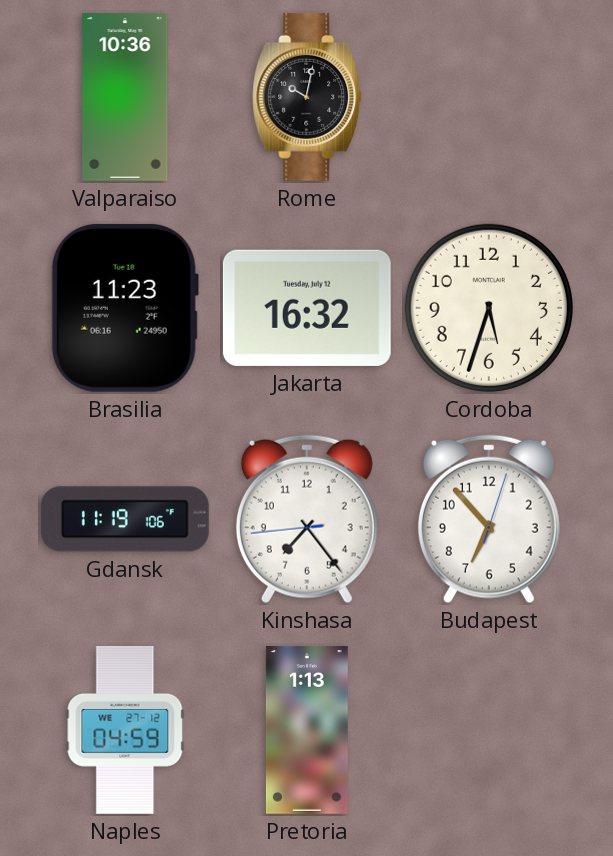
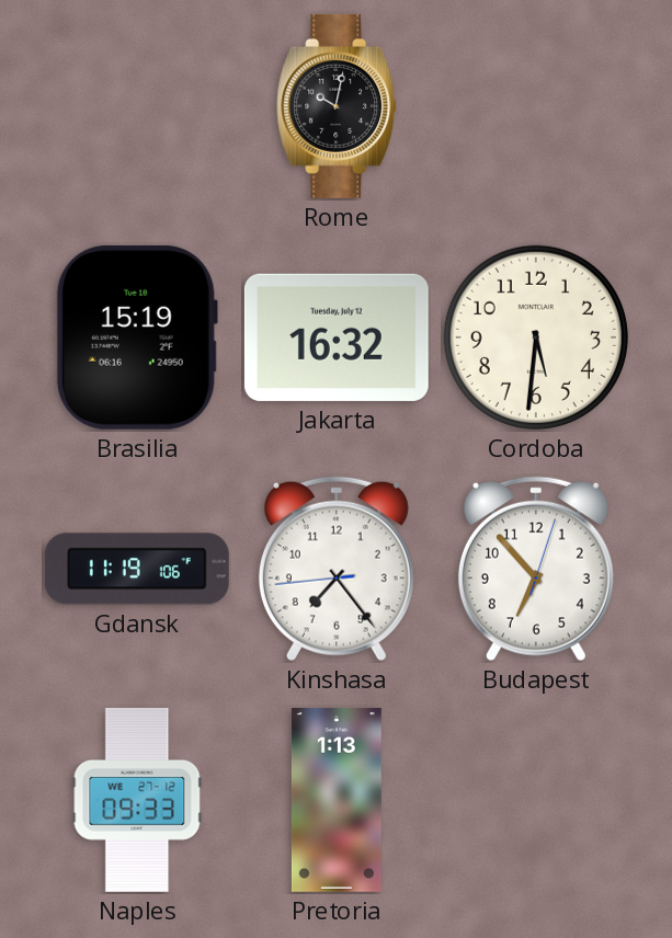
Valparaiso: 10:36 -> none (125, 97)
Brasilia: 11:23 -> 15:19 (137, 338)
Cordoba: 5:33 -> 5:31 (536, 338)
Naples: 04:59 -> 09:33 (137, 800)
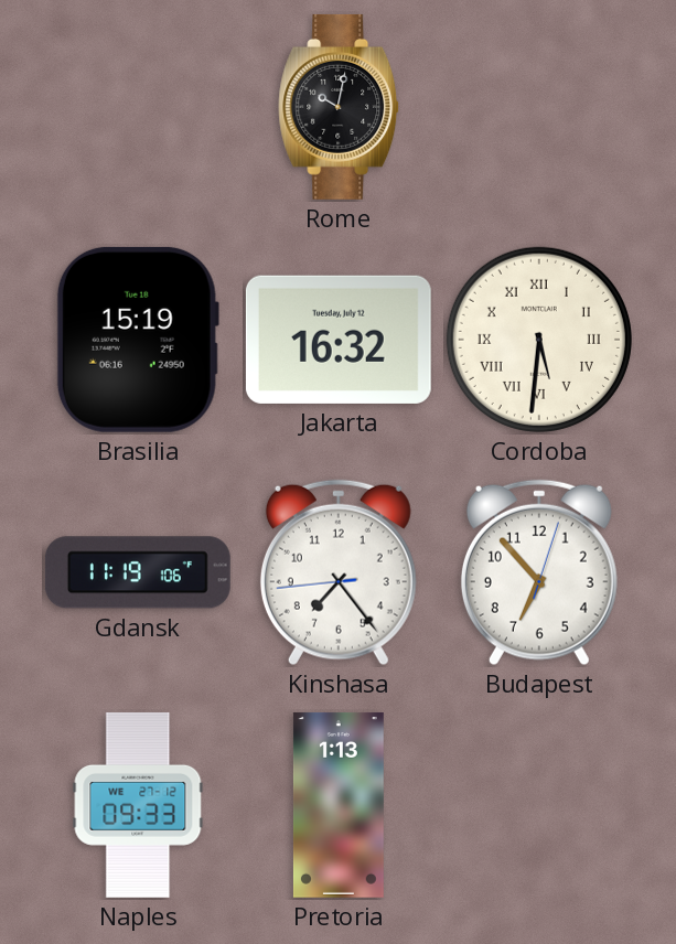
Cordoba numerals: Arabic -> Roman (539, 340)
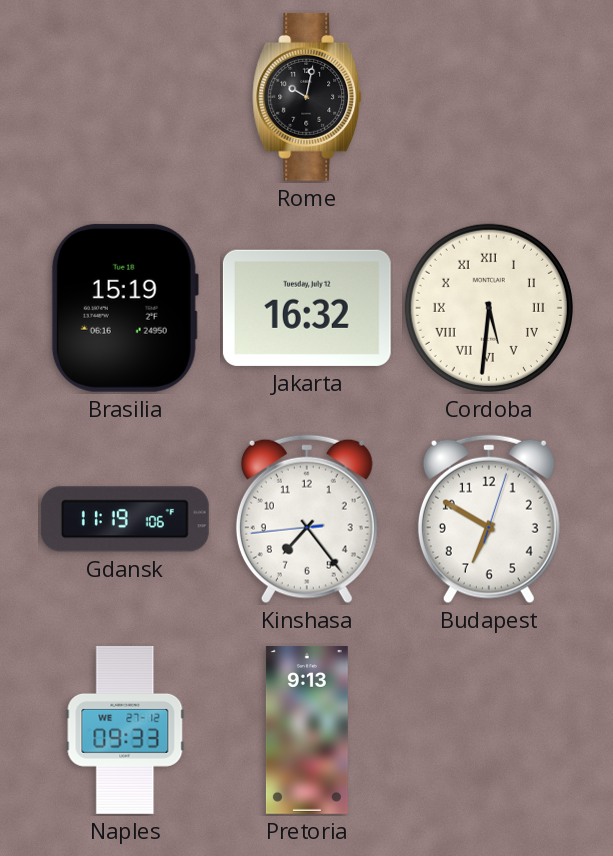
Budapest: 6:53 -> 6:50 (489, 519)
Pretoria: 1:13 -> 9:13 (307, 730)
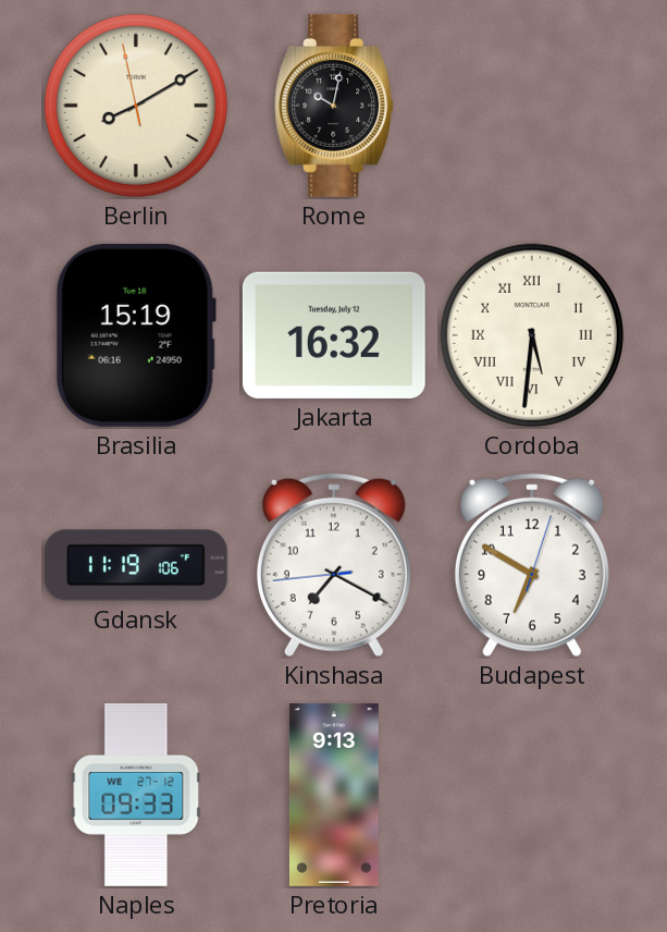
Berlin: none -> 8:09 (136, 106)
Kinshasa: 7:23 -> 7:19 (334, 565)
